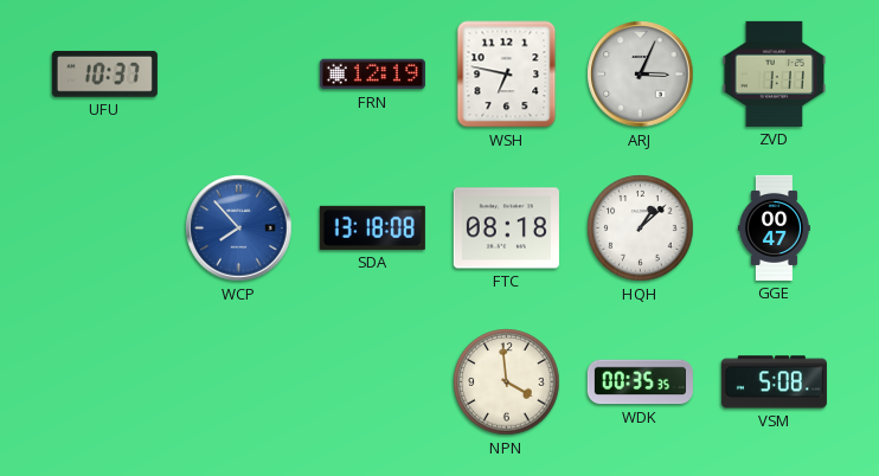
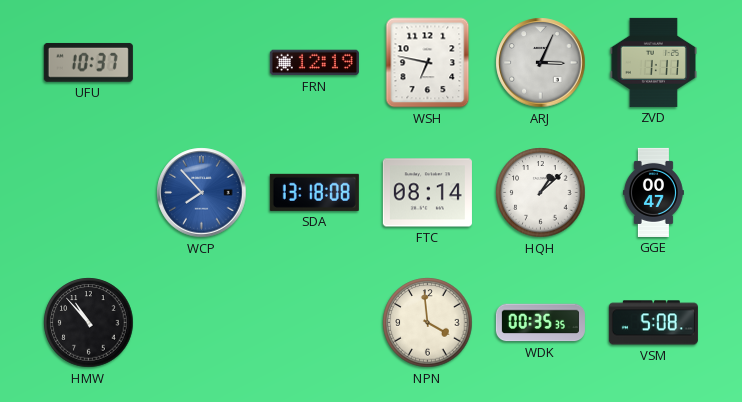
FTC: 08:18 -> 08:14 (427, 193)
HMW: none -> 10:53 (89, 323)
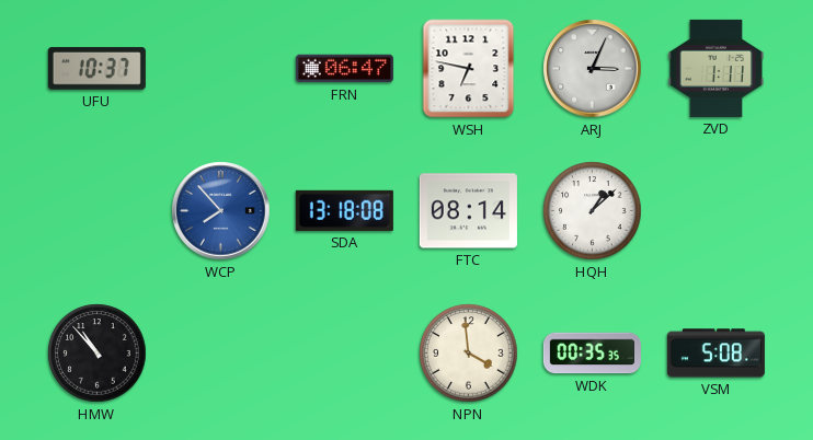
FRN: 12:19 -> 06:47 (344, 69)
GGE: 00:47 -> none (653, 192)
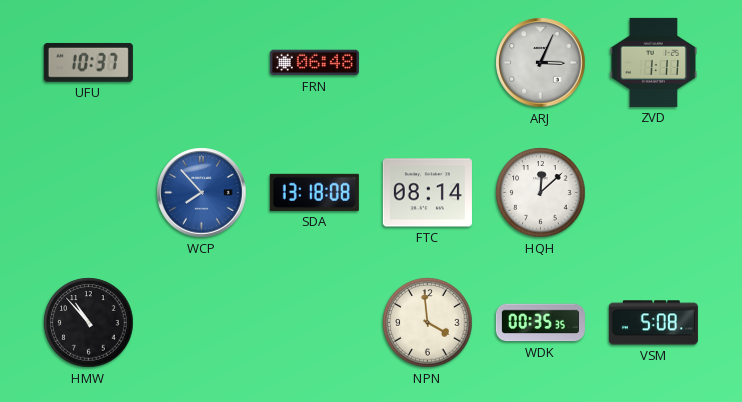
FRN: 06:47 -> 06:48 (314, 63)
WSH: 6:47 -> none (469, 69)
HQH: 1:08 -> 12:08 (541, 193)
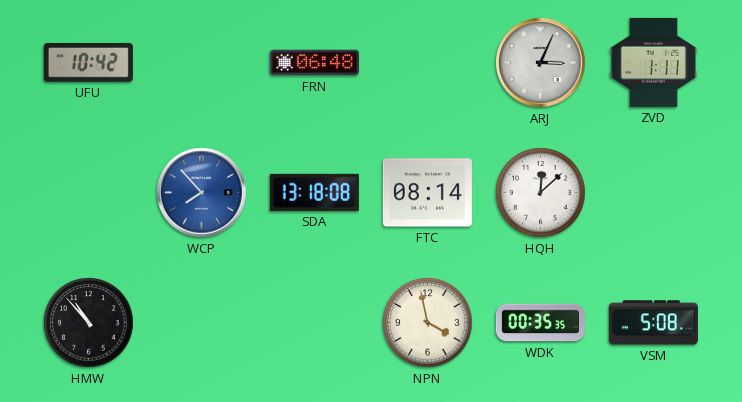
UFU: 10:37 -> 10:42 (88, 62)
NPN: 3:59 -> 3:58 (428, 323)
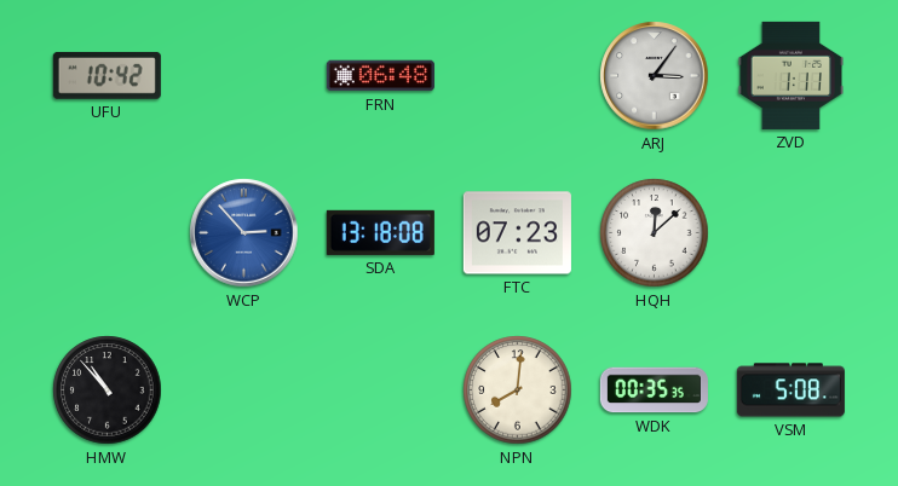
ARJ: 3:04 -> 3:06 (655, 76)
WCP: 7:53 -> 2:53 (244, 233)
FTC: 08:14 -> 07:23 (517, 233)
NPN: 3:58 -> 8:01 (518, 390)
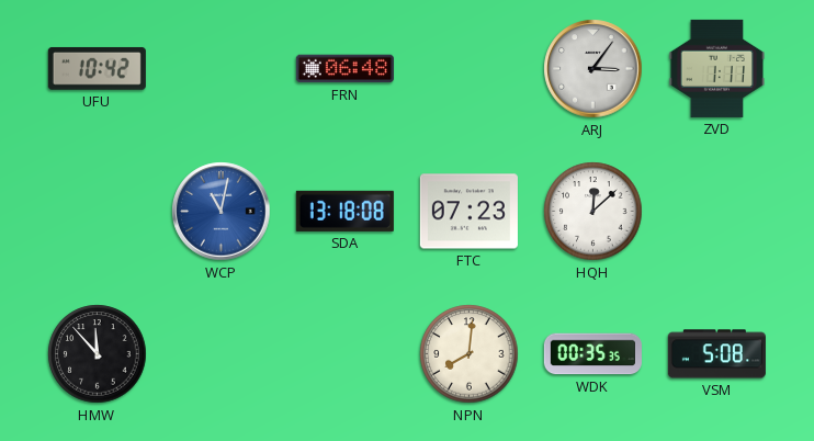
WCP: 2:53 -> 11:02 (222, 212)
HMW: 10:53 -> 11:53 (98, 354)
